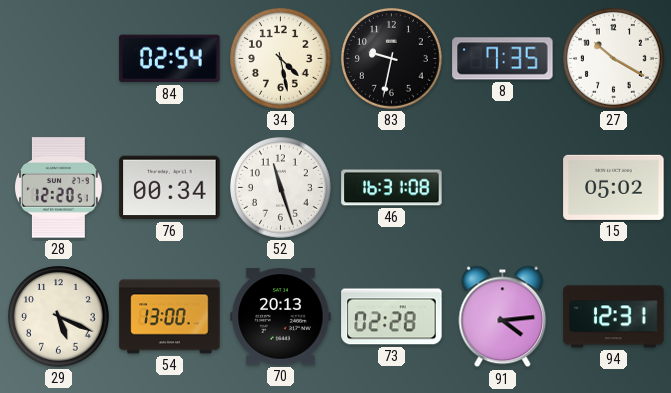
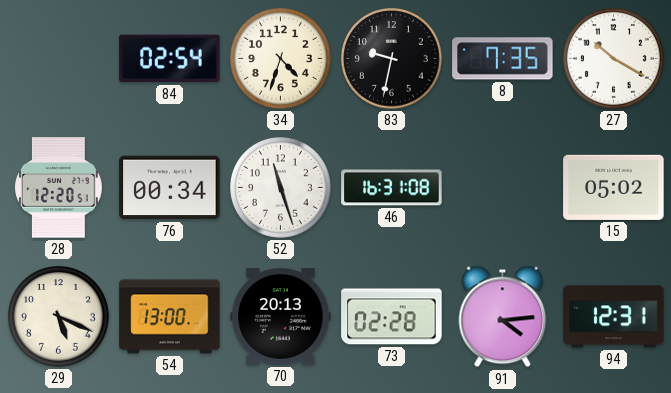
34: 4:28 -> 4:33 (281, 59)
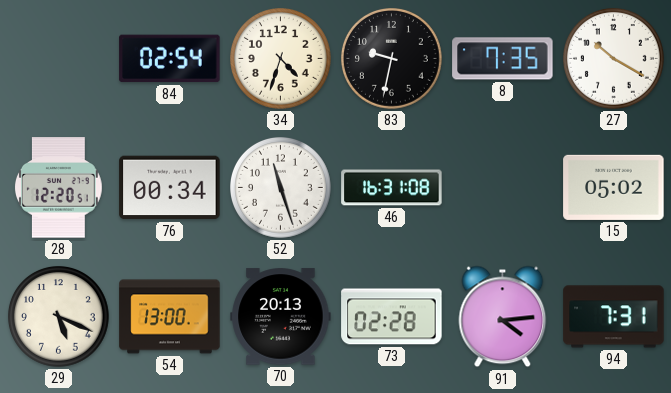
94: 12:31 -> 7:31 (614, 317)
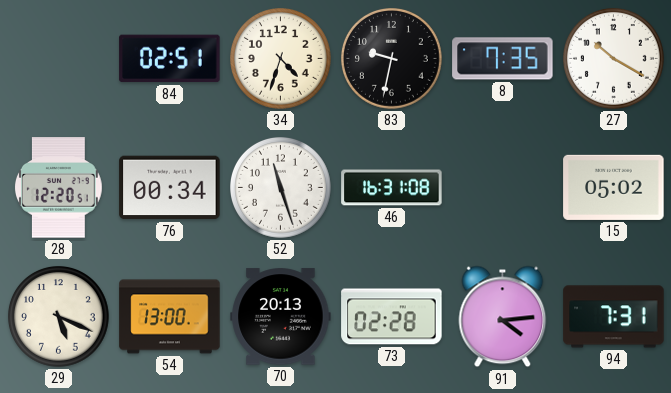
84: 02:54 -> 02:51 (170, 59)
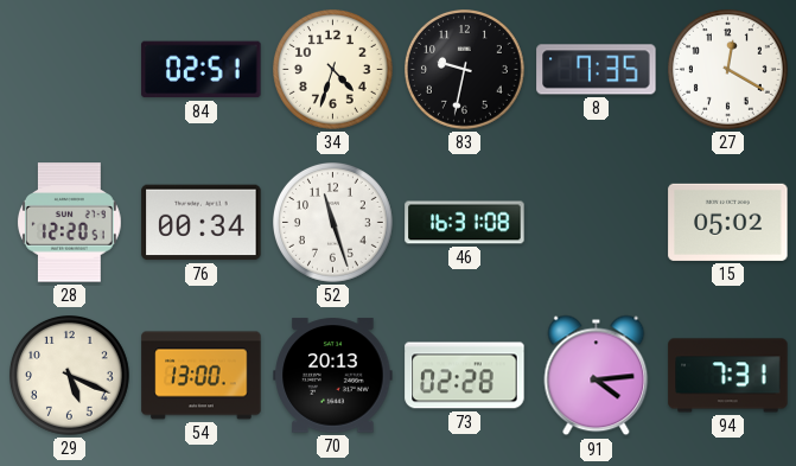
27: 10:20 -> 12:20 (728, 70)
